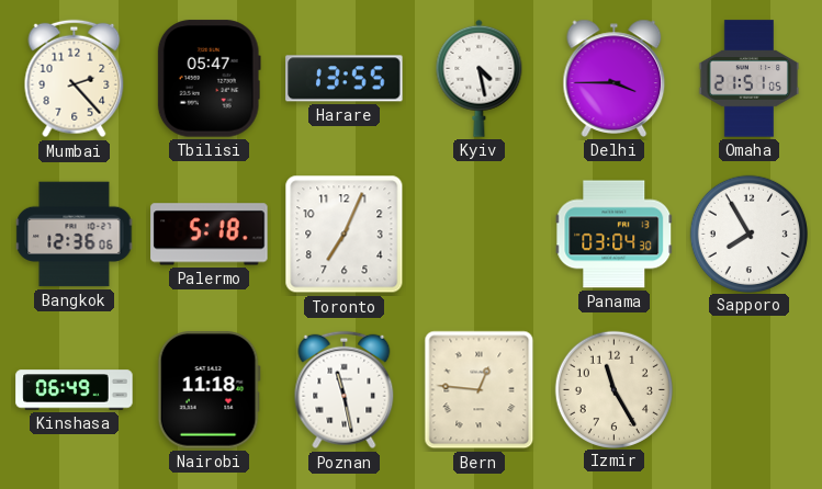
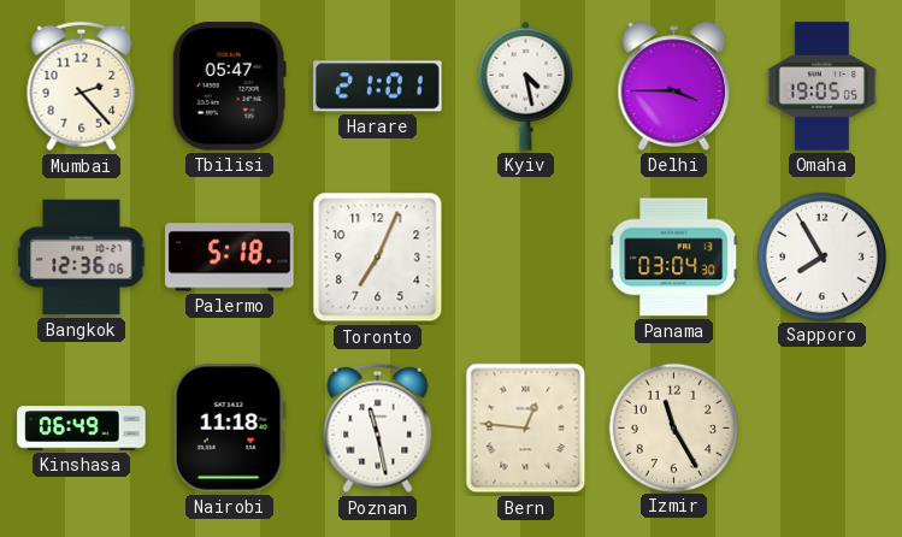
Harare: 13:55 -> 21:01 (378, 87)
Omaha: 21:51 -> 19:05 (823, 87)
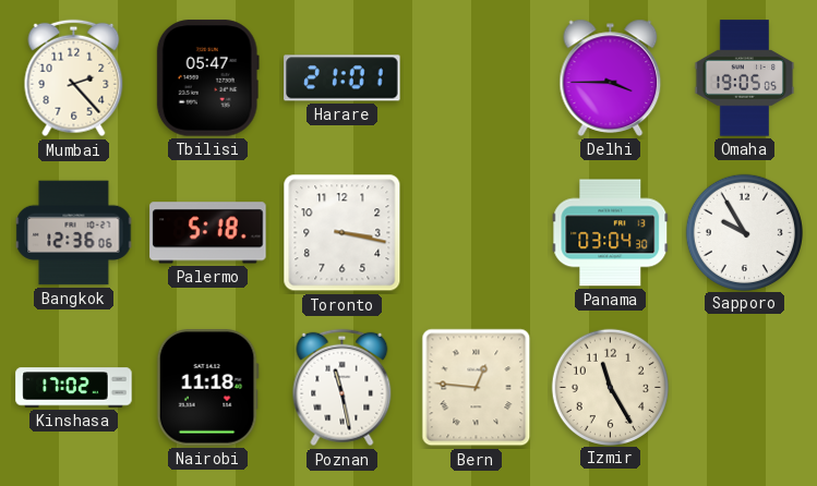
Kyiv: 4:28 -> none (526, 85)
Toronto: 7:04 -> 3:17 (343, 233)
Sapporo: 7:55 -> 9:55 (744, 232)
Kinshasa: 06:49 -> 17:02 (74, 388)
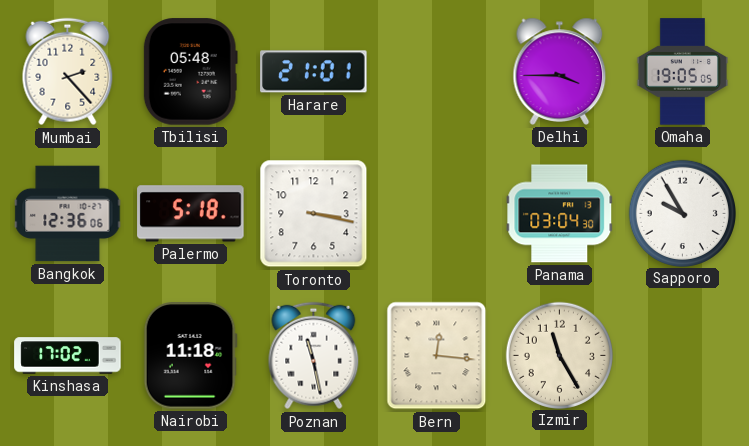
Tbilisi: 05:47 -> 05:48 (190, 72)
Bern: 12:46 -> 12:16 (437, 356)
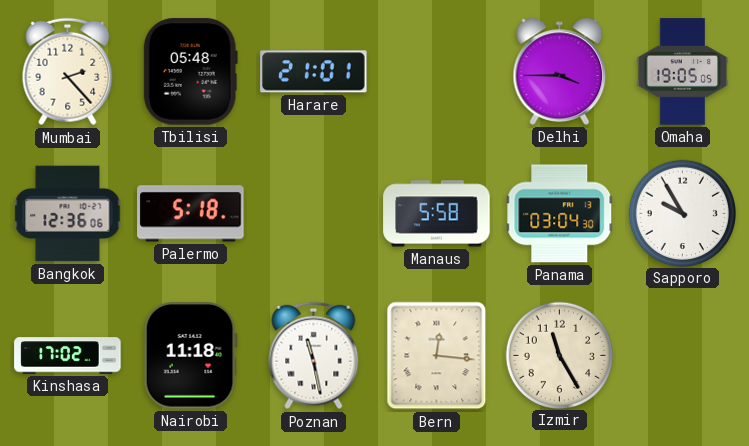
Toronto: 3:17 -> none (314, 214)
Manaus: none -> 5:58 (437, 214)
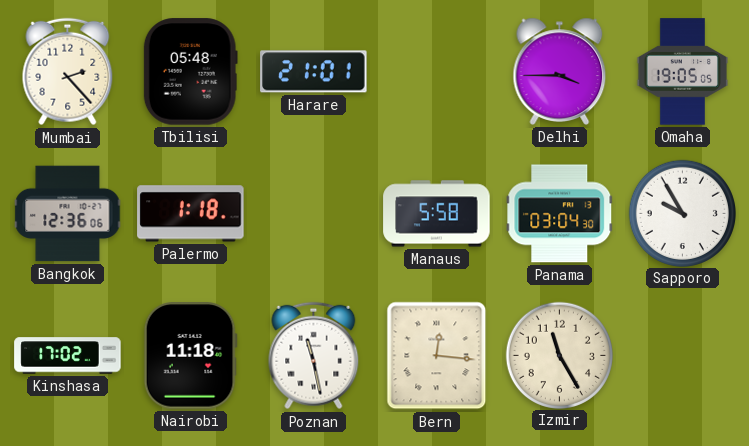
Palermo: 5:18 -> 1:18 (191, 214)
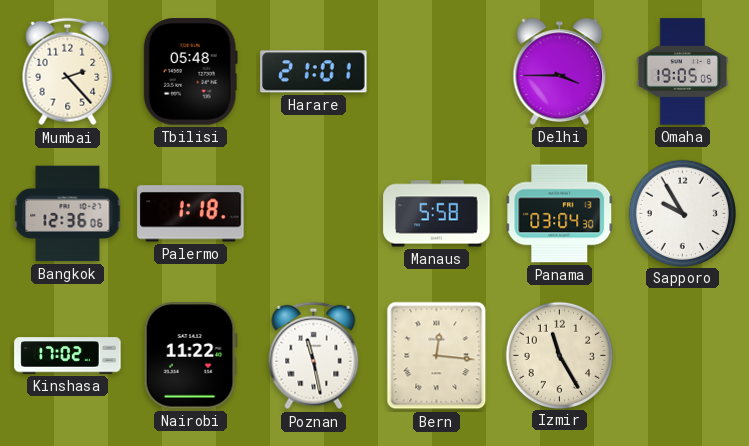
Nairobi: 11:18 -> 11:22 (190, 356)
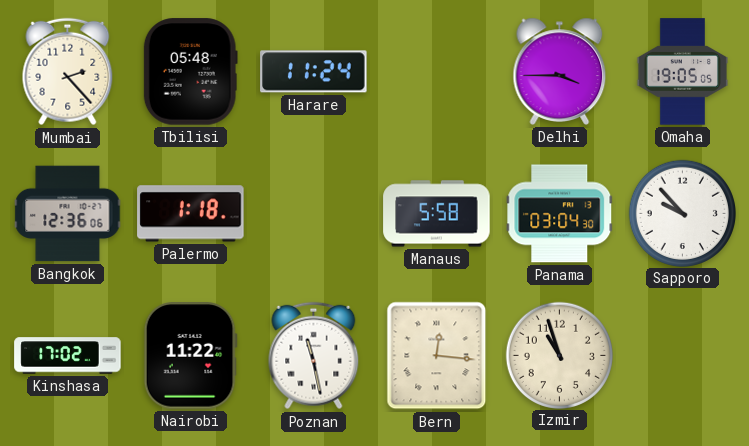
Harare: 21:01 -> 11:24 (314, 72)
Sapporo: 9:55 -> 9:53 (682, 213)
Izmir: 11:25 -> 10:57 (559, 355)
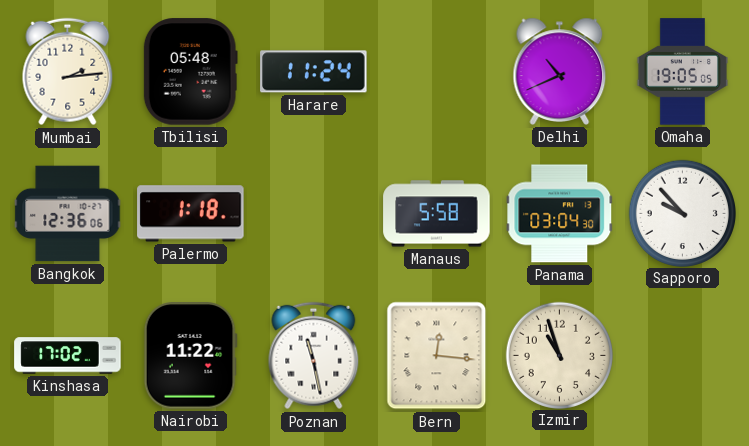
Mumbai: 2:23 -> 2:14 (68, 72)
Delhi: 3:45 -> 10:41 (560, 71)
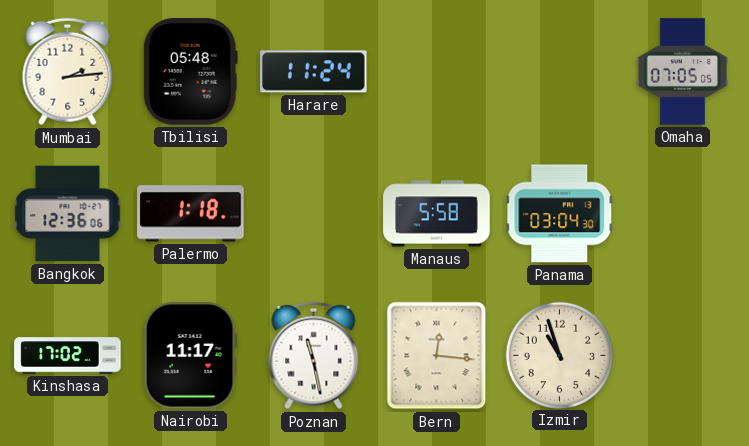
Delhi: 10:41 -> none (560, 71)
Omaha: 19:05 -> 07:05 (683, 72)
Sapporo: 9:53 -> none (682, 213)
Nairobi: 11:22 -> 11:17 (190, 356)
